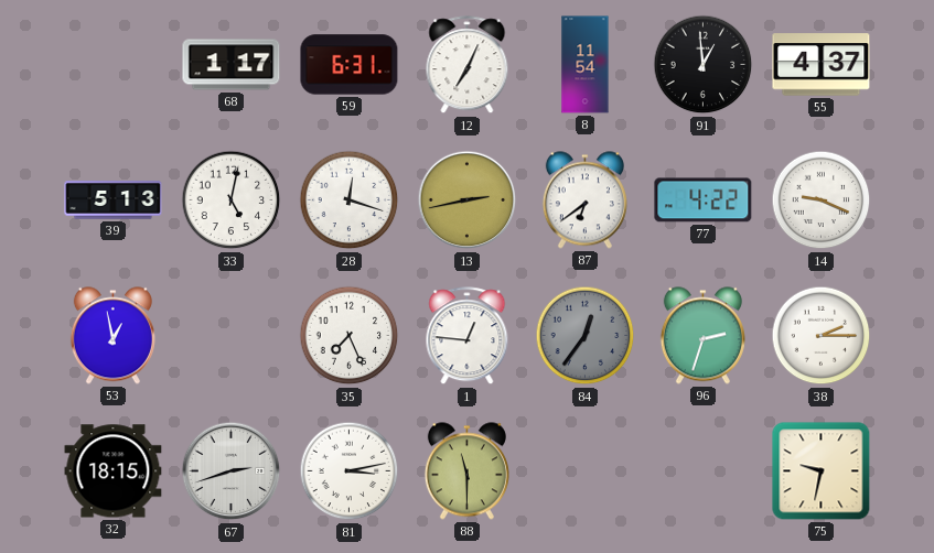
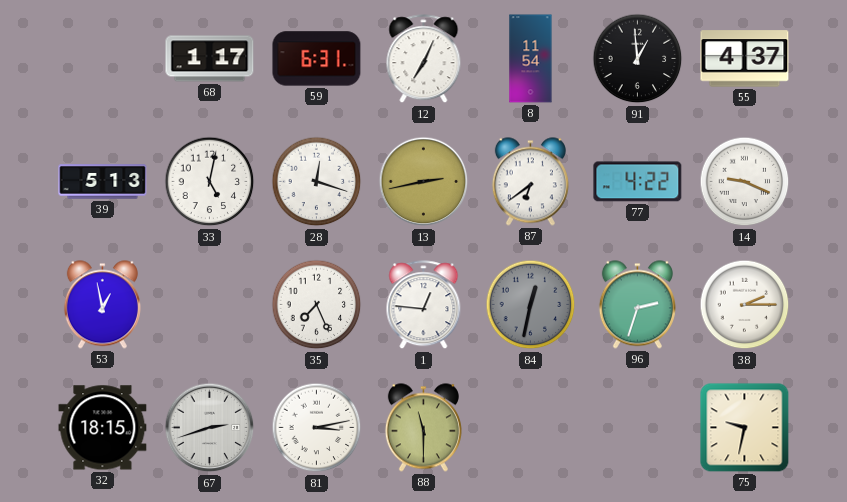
84: 12:36 -> 12:32 (531, 305)
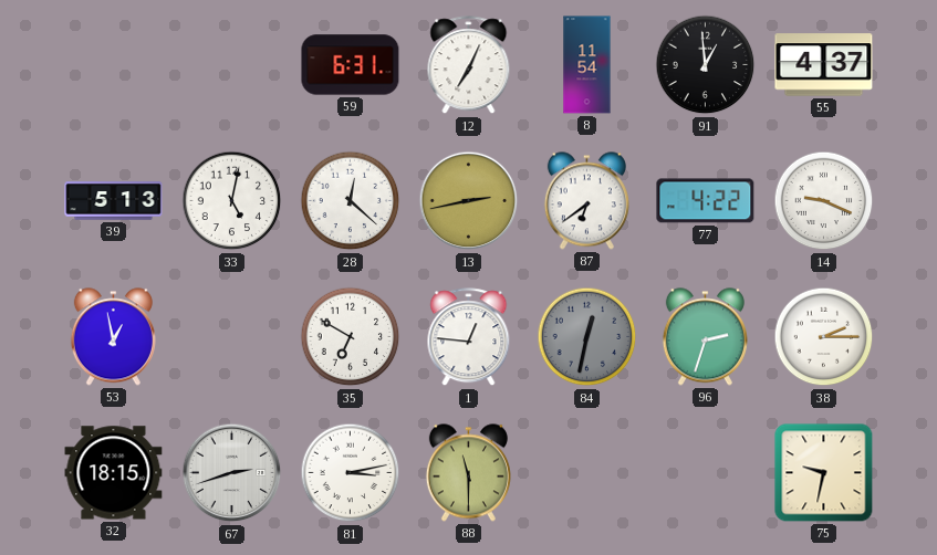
68: 1:17 -> none (210, 59)
28: 12:18 -> 12:22 (351, 201)
35: 7:26 -> 6:50 (351, 337)
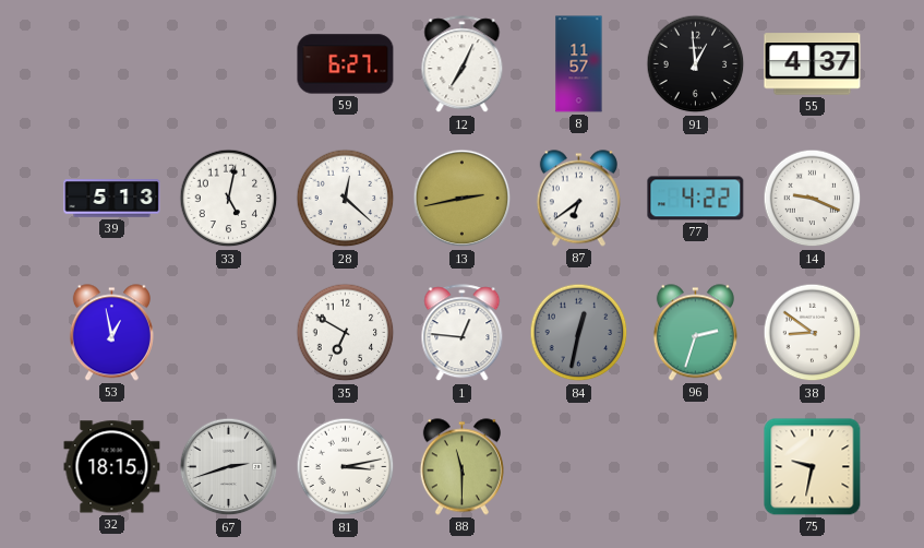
59: 6:31 -> 6:27 (346, 64)
8: 11:54 -> 11:57 (579, 64)
38: 2:15 -> 8:51 (813, 333)
